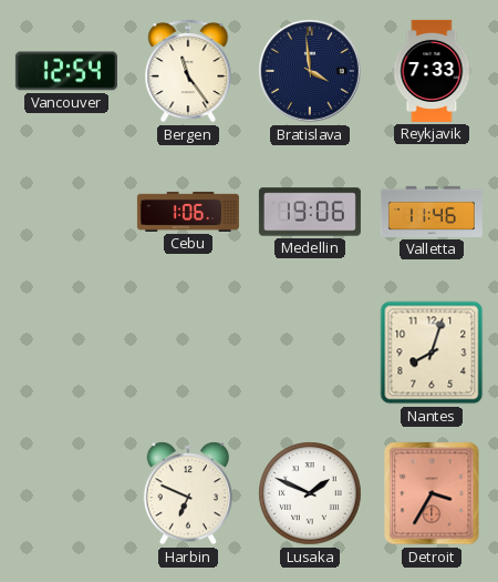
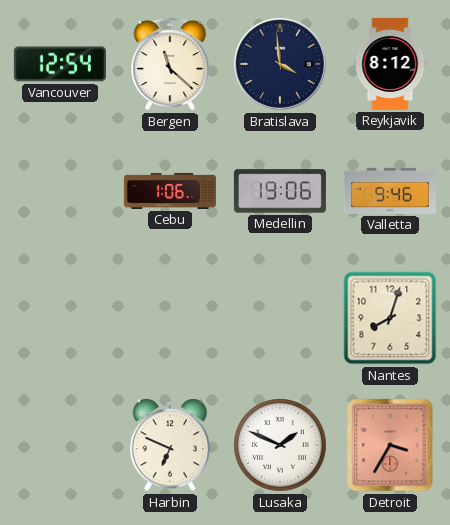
Bergen: 11:24 -> 11:22 (170, 64)
Reykjavik: 7:33 -> 8:12 (390, 64)
Valletta: 11:46 -> 9:46 (390, 191)
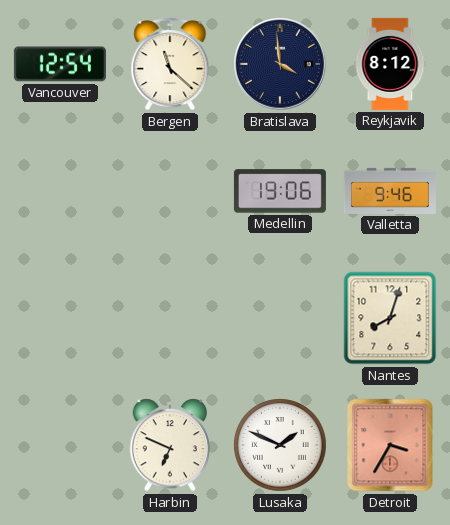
Cebu: 1:06 -> none (170, 191)
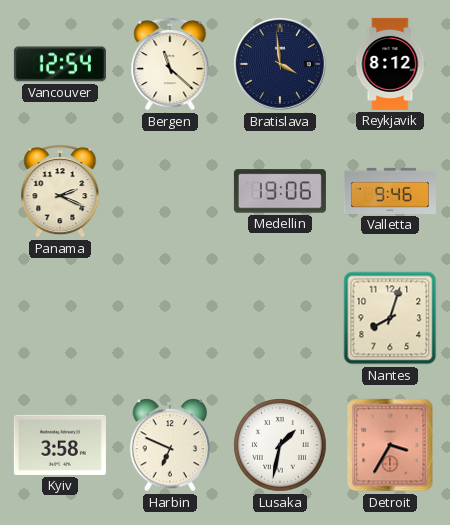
Panama: none -> 2:19 (60, 191)
Kyiv: none -> 3:58 (60, 445)
Lusaka: 1:49 -> 1:32 (280, 445)
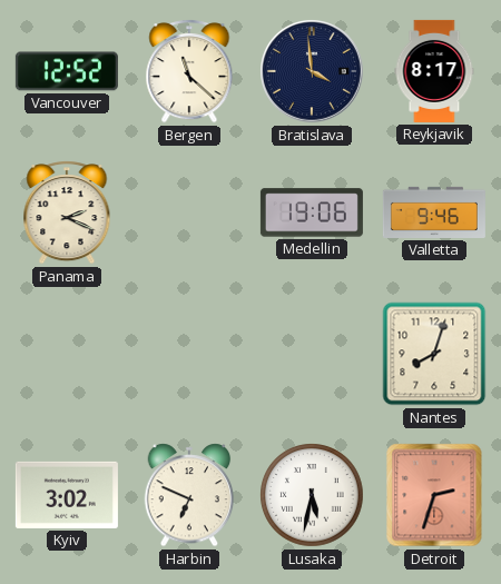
Vancouver: 12:54 -> 12:52 (67, 71)
Reykjavik: 8:12 -> 8:17 (434, 71)
Kyiv: 3:58 -> 3:02 (67, 495)
Lusaka: 1:32 -> 5:32 (312, 495)
Detroit: 3:35 -> 2:33 (434, 495)
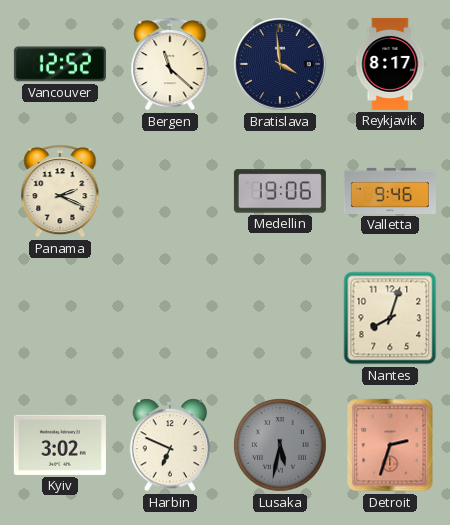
Lusaka dial: white -> grey (280, 445)
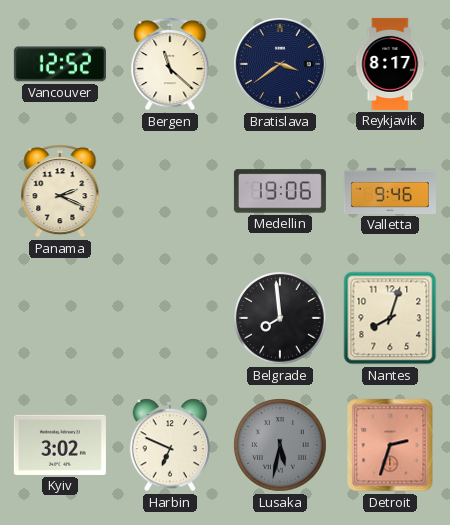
Bratislava: 3:59 -> 3:39 (281, 65)
Belgrade: none -> 7:59 (280, 318)
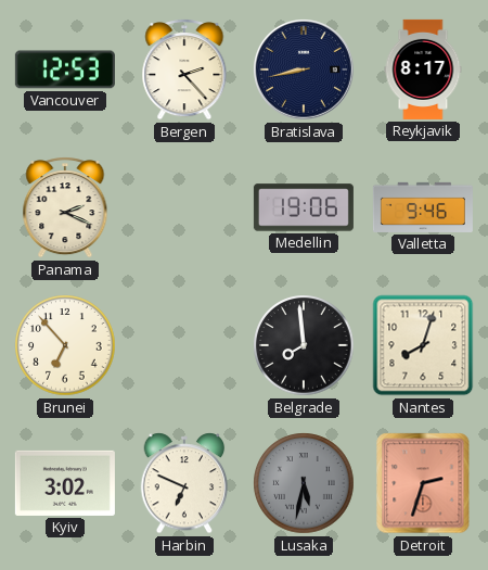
Vancouver: 12:52 -> 12:53 (65, 69)
Bergen: 11:22 -> 2:23 (184, 69)
Bratislava: 3:39 -> 8:43 (305, 71)
Brunei: none -> 6:53 (65, 345)
